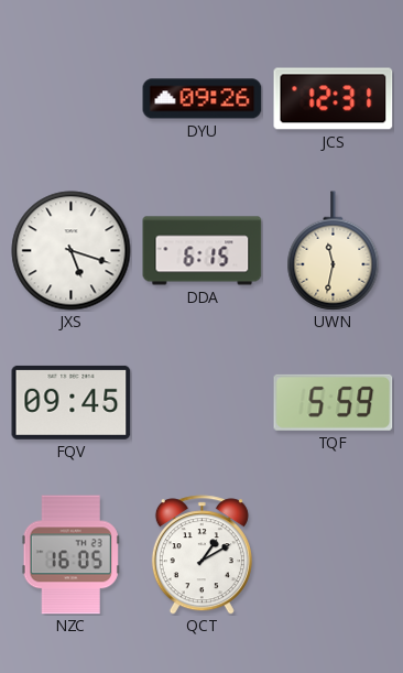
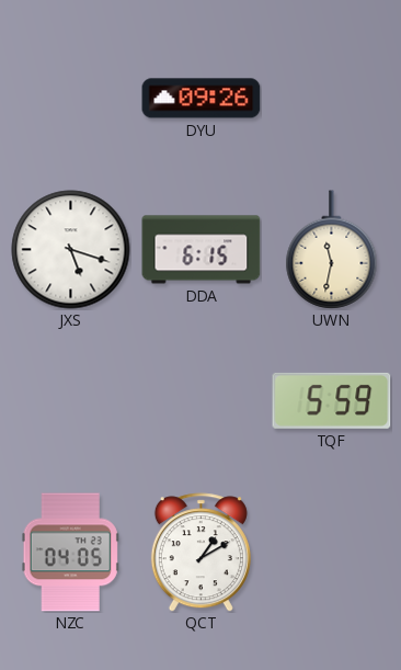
JCS: 12:31 -> none (334, 99)
FQV: 09:45 -> none (72, 402)
NZC: 16:05 -> 04:05 (70, 553)
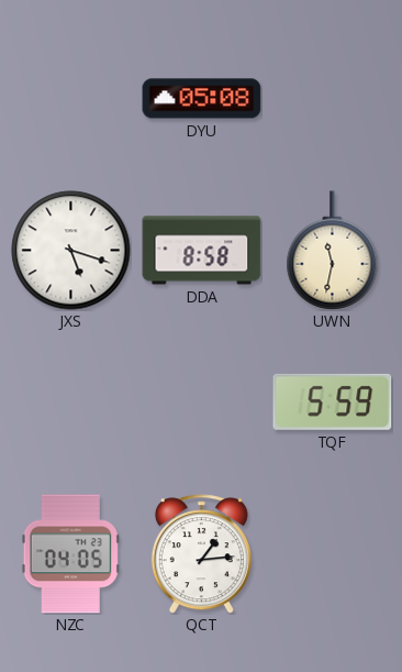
DYU: 09:26 -> 05:08 (202, 99)
DDA: 6:15 -> 8:58 (202, 251)
QCT: 1:10 -> 1:14 (201, 554)
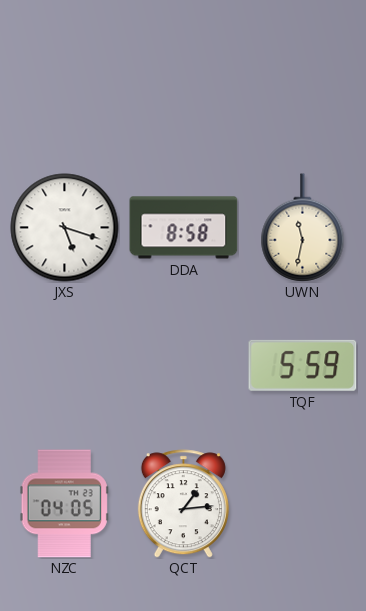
DYU: 05:08 -> none (202, 99)
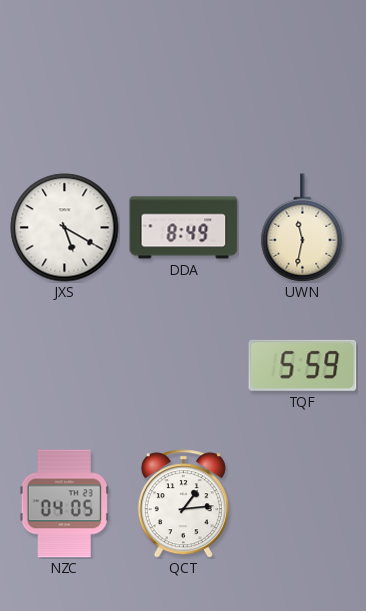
JXS: 5:18 -> 5:20 (65, 228)
DDA: 8:58 -> 8:49 (184, 228)
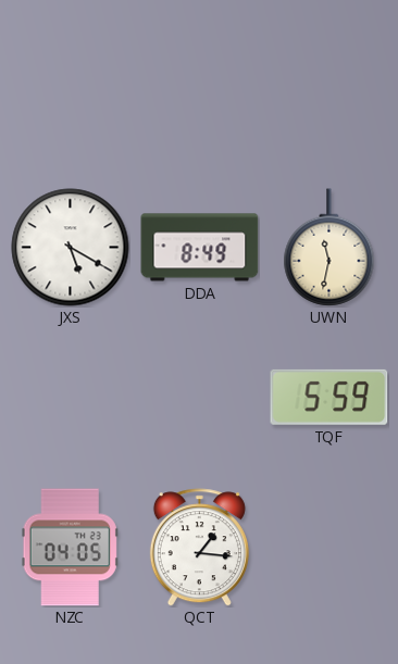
QCT: 1:14 -> 1:16 (199, 548)
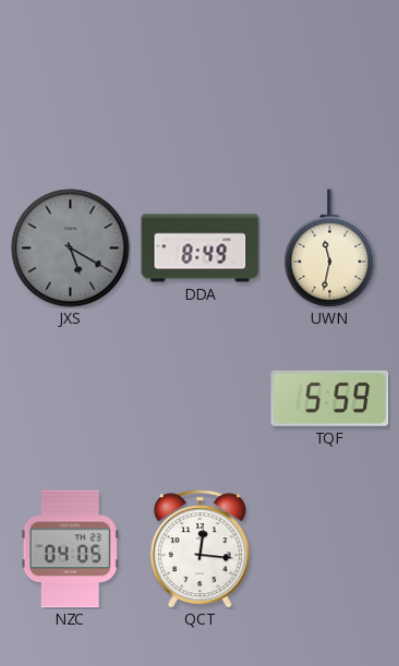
JXS dial: white -> grey (71, 249)
QCT: 1:16 -> 12:16 (199, 549)
